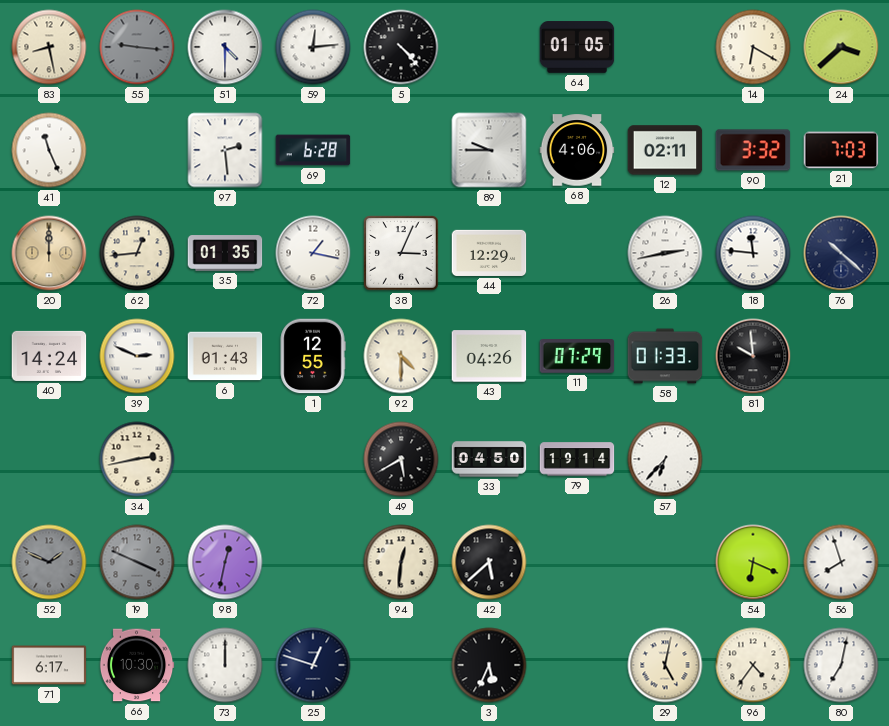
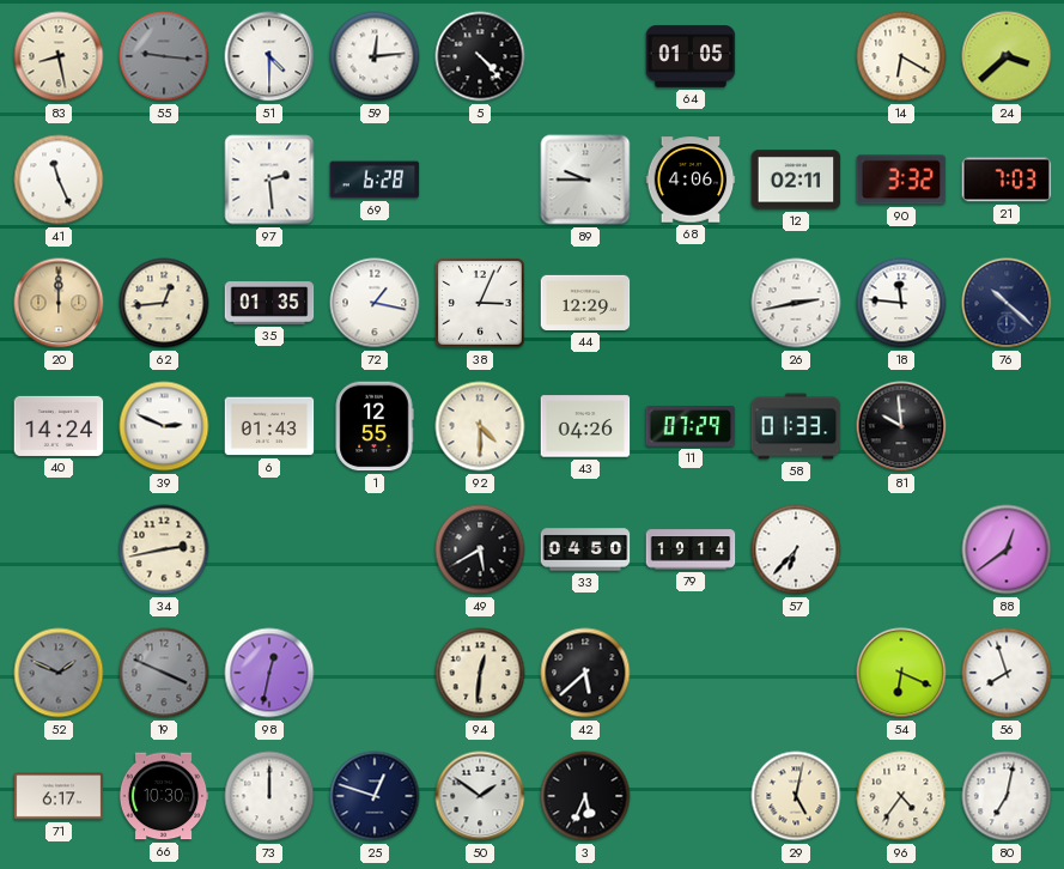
88: none -> 12:39 (1007, 549)
50: none -> 1:51 (480, 796)
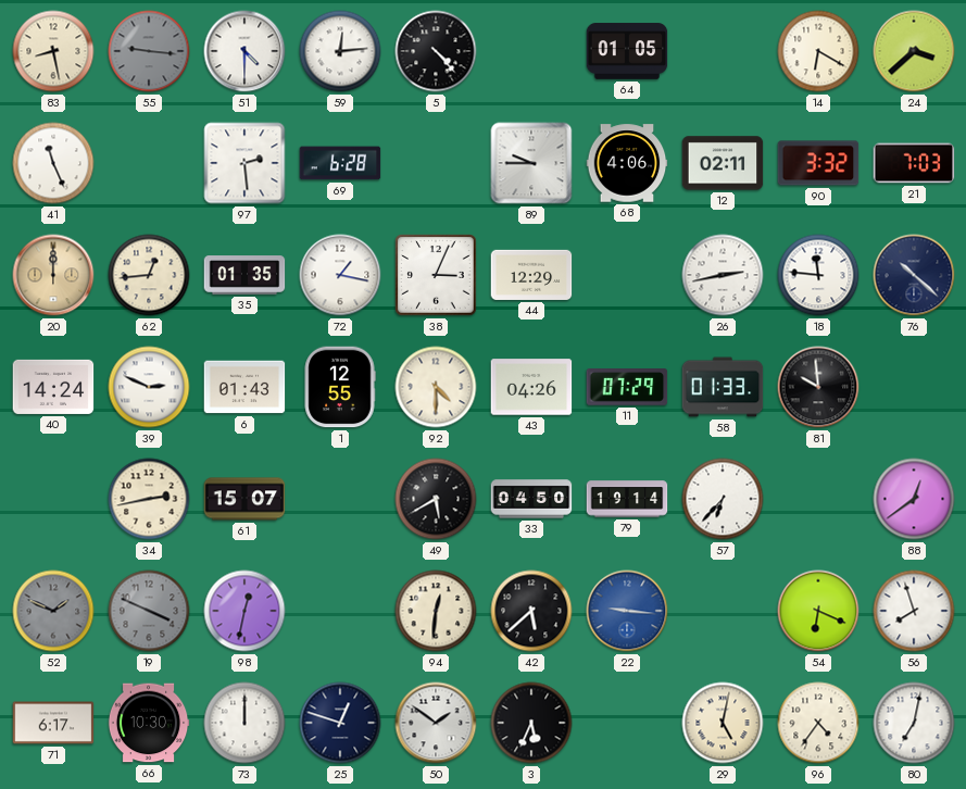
61: none -> 15:07 (244, 499)
22: none -> 9:16 (627, 611)
